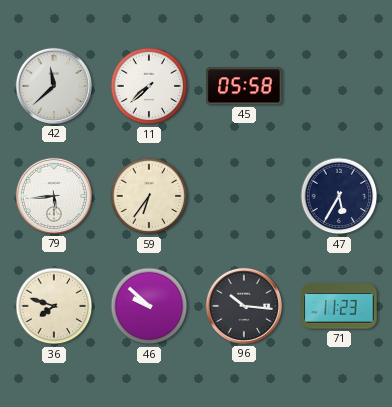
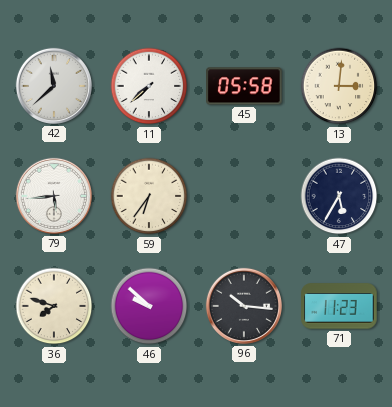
13: none -> 3:01 (339, 86)
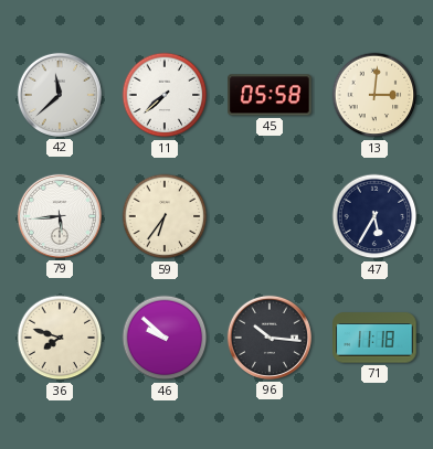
71: 11:23 -> 11:18 (374, 338)
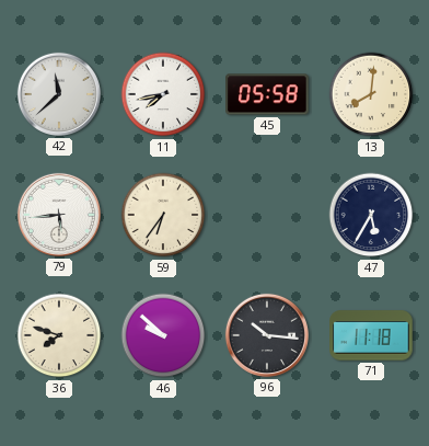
11: 7:38 -> 7:43 (163, 94)
13: 3:01 -> 8:01 (371, 94)
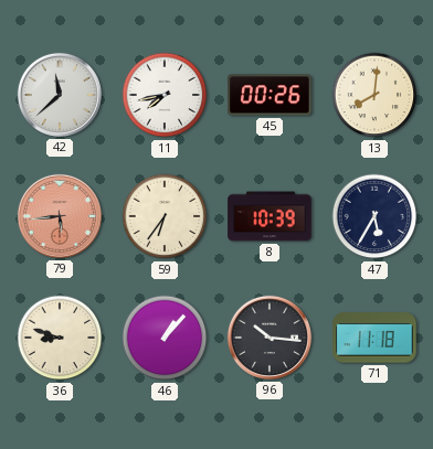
45: 05:58 -> 00:26 (270, 95)
79 dial: white -> salmon (60, 216)
8: none -> 10:39 (270, 216)
36: 7:48 -> 8:48 (60, 338)
46: 9:52 -> 1:07 (165, 338)
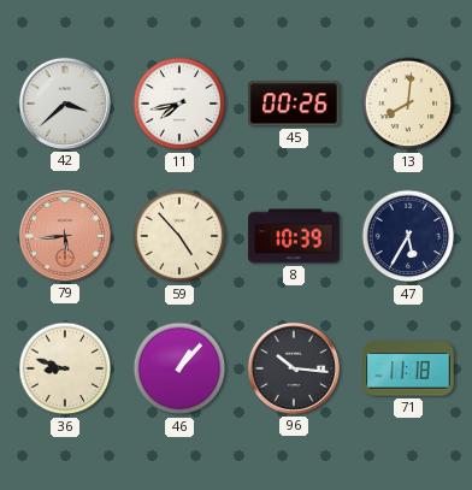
42: 11:38 -> 3:38 (65, 104)
59: 6:36 -> 4:53 (179, 236)
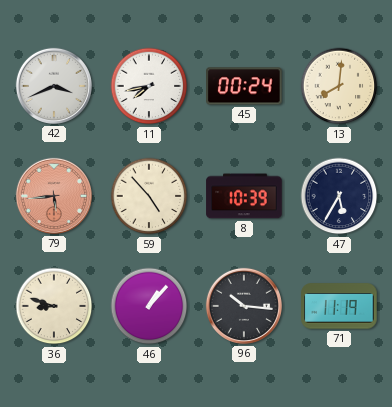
42: 3:38 -> 3:41 (54, 86)
45: 00:26 -> 00:24 (244, 86)
71: 11:18 -> 11:19 (339, 306)
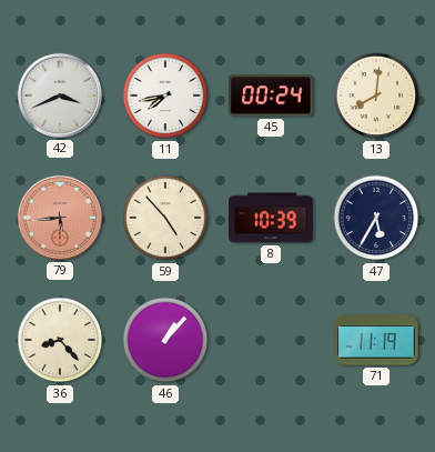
36: 8:48 -> 8:23 (60, 340)
96: 10:16 -> none (244, 306)
